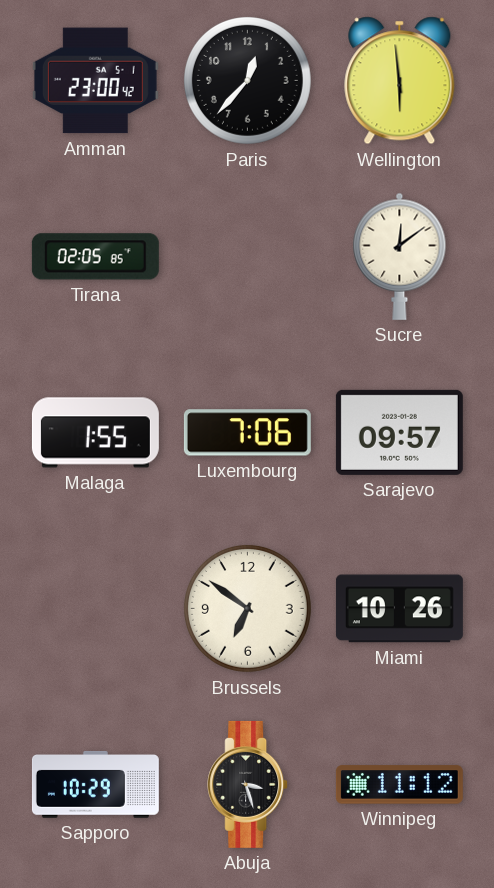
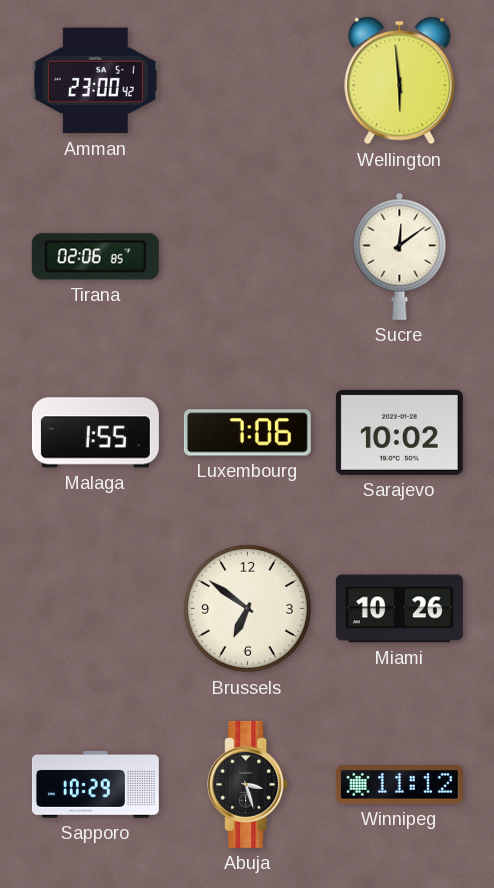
Paris: 12:37 -> none (247, 80)
Tirana: 02:05 -> 02:06 (95, 257)
Sarajevo: 09:57 -> 10:02 (399, 432)
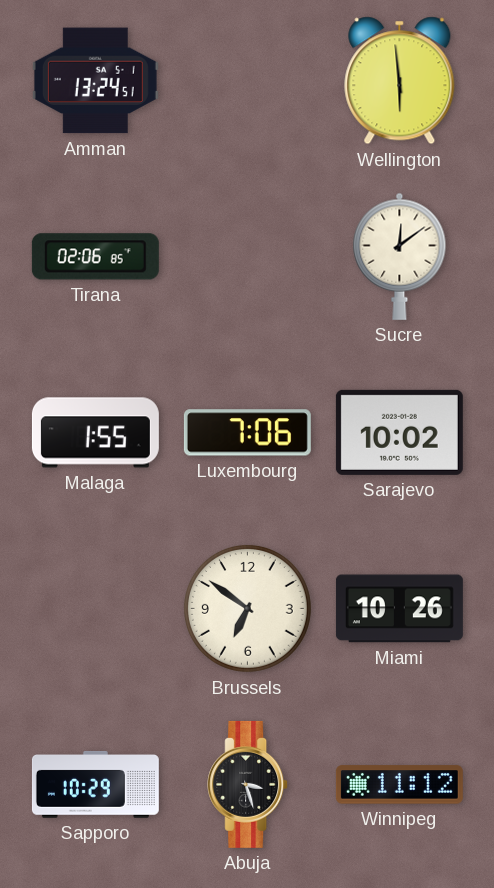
Amman: 23:00 -> 13:24 (95, 81)
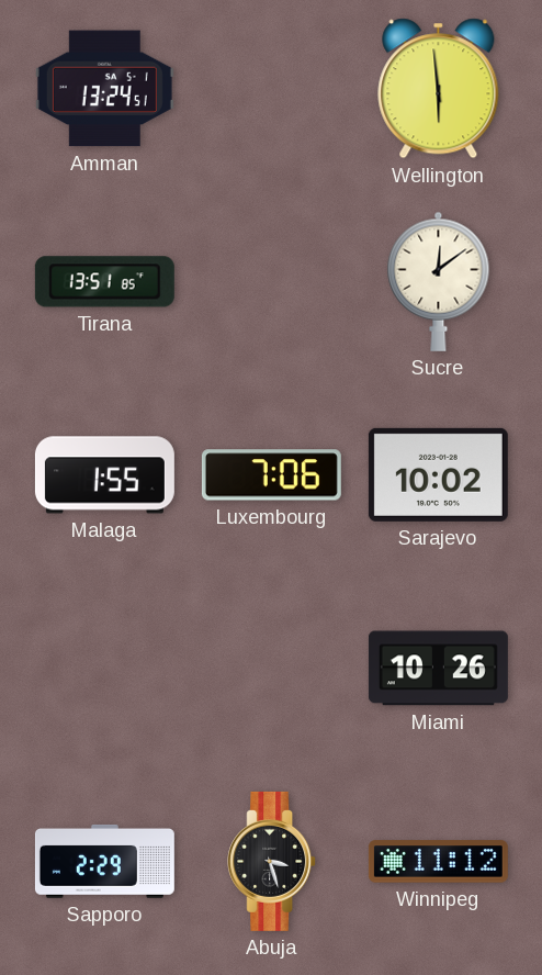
Tirana: 02:06 -> 13:51 (104, 282)
Brussels: 6:51 -> none (247, 608)
Sapporo: 10:29 -> 2:29 (104, 861)
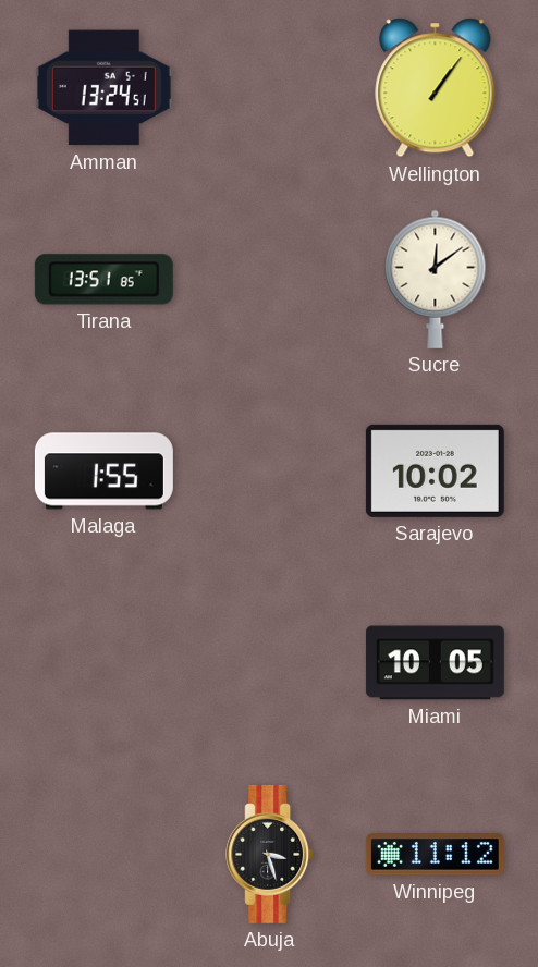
Wellington: 5:59 -> 1:06 (436, 88)
Luxembourg: 7:06 -> none (271, 475)
Miami: 10:26 -> 10:05 (435, 663)
Sapporo: 2:29 -> none (104, 861)
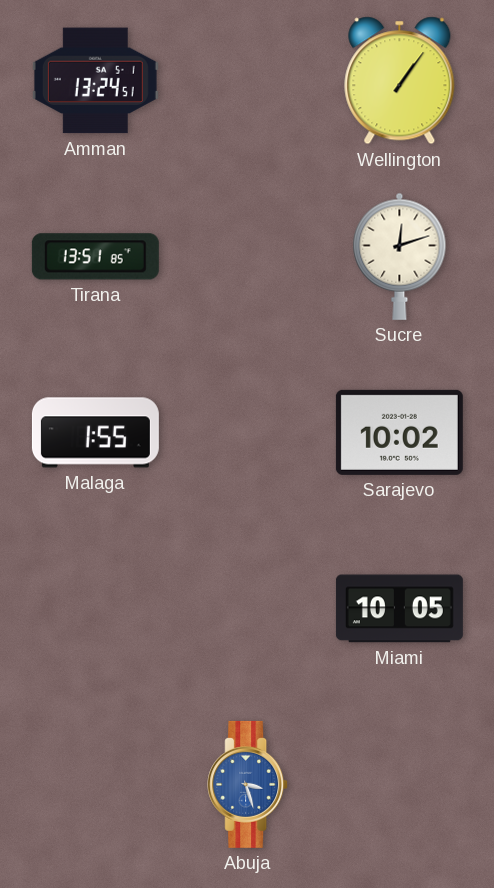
Sucre: 12:09 -> 12:12 (400, 256)
Abuja dial: black -> blue (248, 784)
Winnipeg: 11:12 -> none (435, 855)
